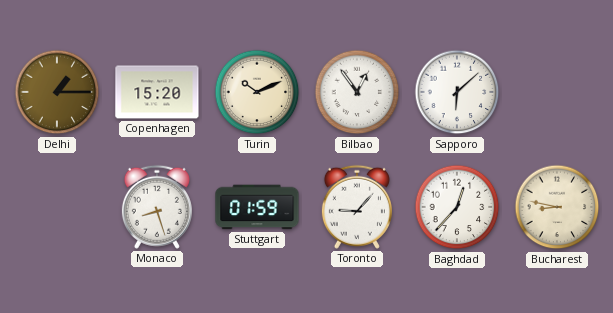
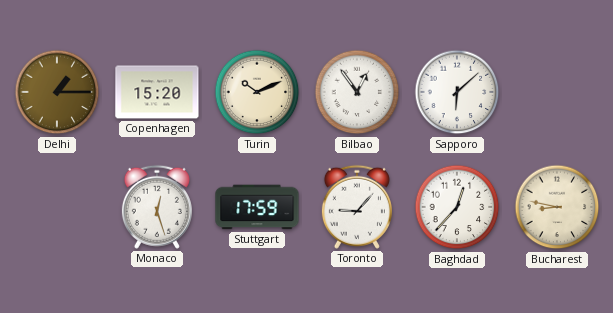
Monaco: 8:27 -> 12:27 (157, 207)
Stuttgart: 01:59 -> 17:59 (257, 207)
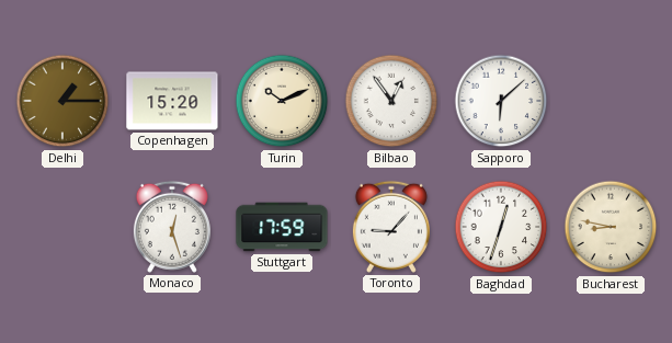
Baghdad: 12:37 -> 12:33 (501, 227)
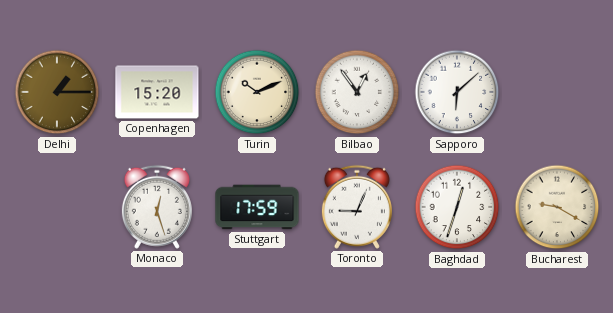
Toronto: 9:07 -> 9:04 (357, 207)
Bucharest: 8:47 -> 9:20 (557, 207)
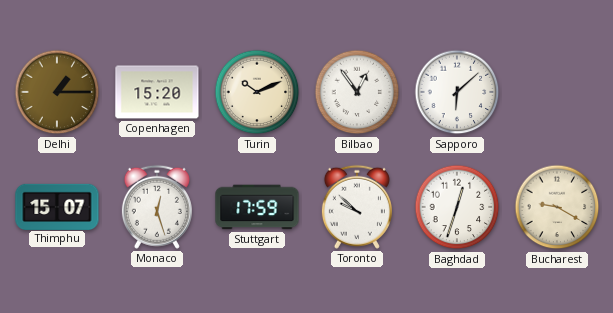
Thimphu: none -> 15:07 (57, 206)
Toronto: 9:04 -> 9:52 (357, 207)
